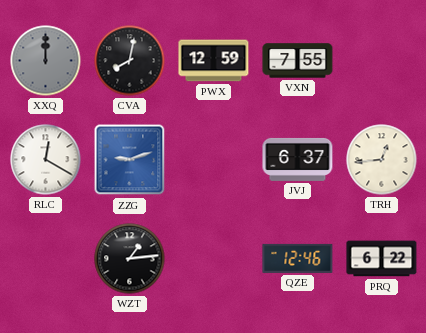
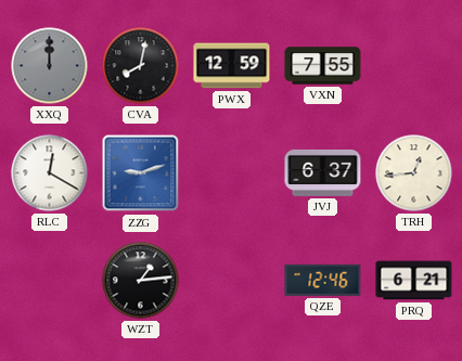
PRQ: 6:22 -> 6:21 (414, 281)
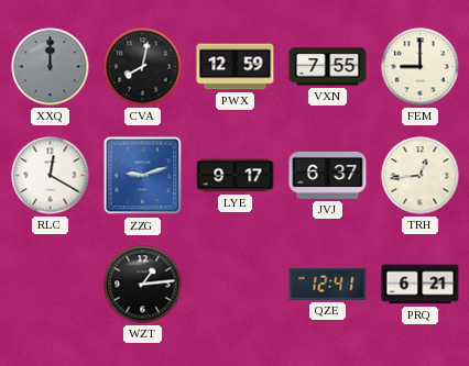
FEM: none -> 9:00 (421, 67)
LYE: none -> 9:17 (236, 176)
QZE: 12:46 -> 12:41 (328, 284)
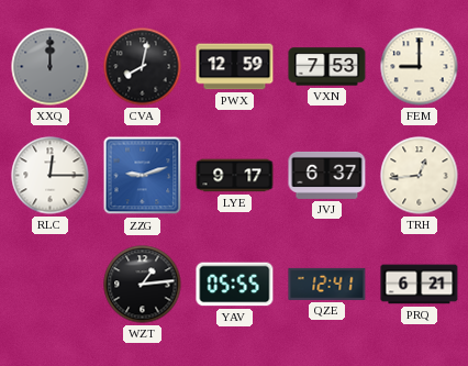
VXN: 7:55 -> 7:53 (327, 67)
RLC: 12:20 -> 12:15 (51, 176)
YAV: none -> 05:55 (235, 285)
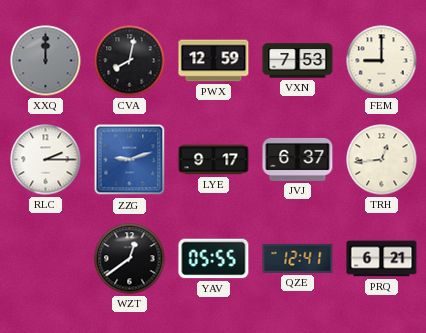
RLC: 12:15 -> 2:15 (46, 160)
WZT: 1:14 -> 12:39 (130, 259)
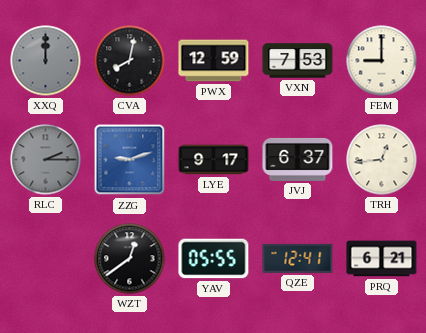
RLC dial: white -> grey (46, 160)
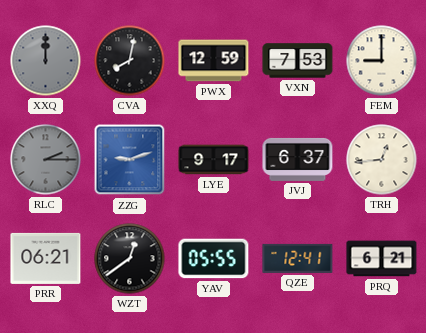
PRR: none -> 06:21 (46, 258)
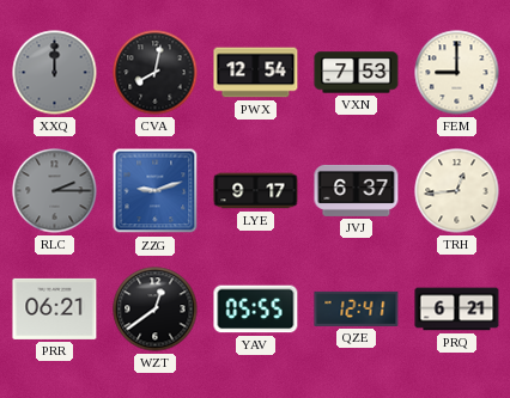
PWX: 12:59 -> 12:54 (256, 73)
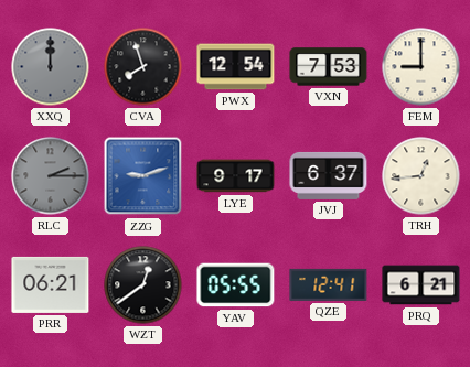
CVA: 8:02 -> 7:57 (143, 67)
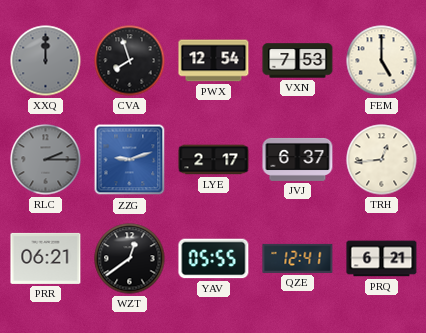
FEM: 9:00 -> 5:00 (382, 61)
LYE: 9:17 -> 2:17 (214, 160)
